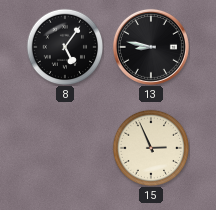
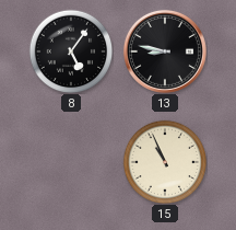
15: 2:56 -> 10:56 (165, 162)
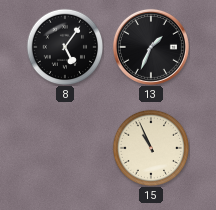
13: 8:47 -> 1:34 (151, 47)
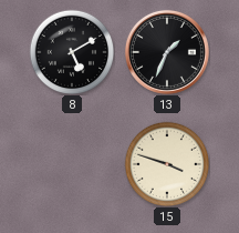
8: 5:06 -> 5:10 (72, 52)
15: 10:56 -> 3:48 (167, 164)
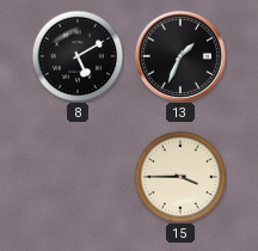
15: 3:48 -> 3:45 (180, 177)
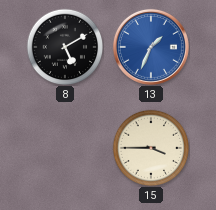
13 dial: black -> blue (151, 47)
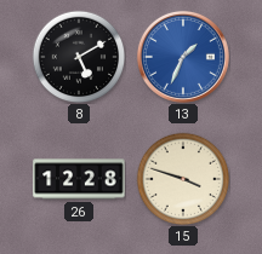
26: none -> 12:28 (79, 179)
15: 3:45 -> 3:48 (183, 179)
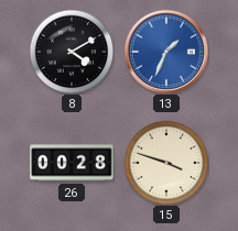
8: 5:10 -> 4:10 (72, 52)
26: 12:28 -> 00:28 (72, 163)
